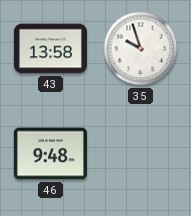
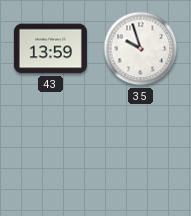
43: 13:58 -> 13:59 (50, 49)
46: 9:48 -> none (50, 154)
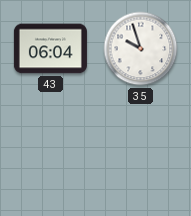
43: 13:59 -> 06:04 (50, 49)
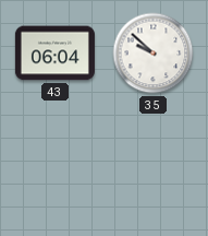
35: 9:57 -> 9:52 (154, 54)
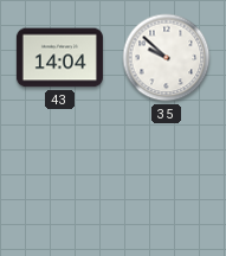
43: 06:04 -> 14:04 (59, 58)
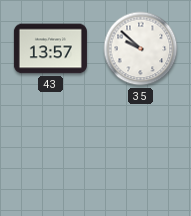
43: 14:04 -> 13:57 (50, 49)
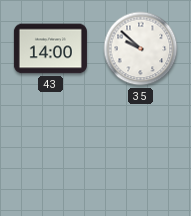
43: 13:57 -> 14:00 (50, 49)
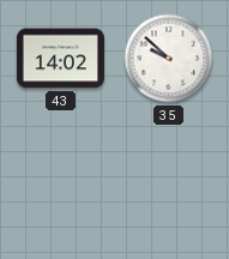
43: 14:00 -> 14:02 (60, 59)
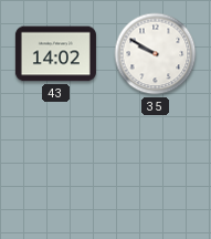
35: 9:52 -> 9:50 (156, 54)
